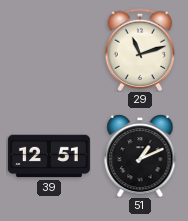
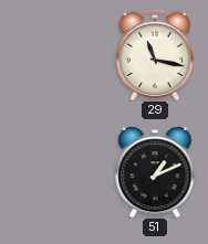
29: 11:12 -> 11:17 (155, 55)
39: 12:51 -> none (49, 156)
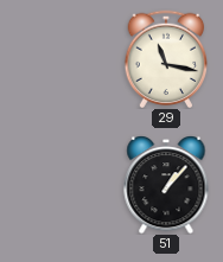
51: 1:11 -> 1:07 (166, 185)
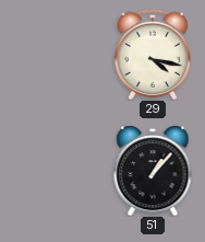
29: 11:17 -> 4:17 (153, 55)
